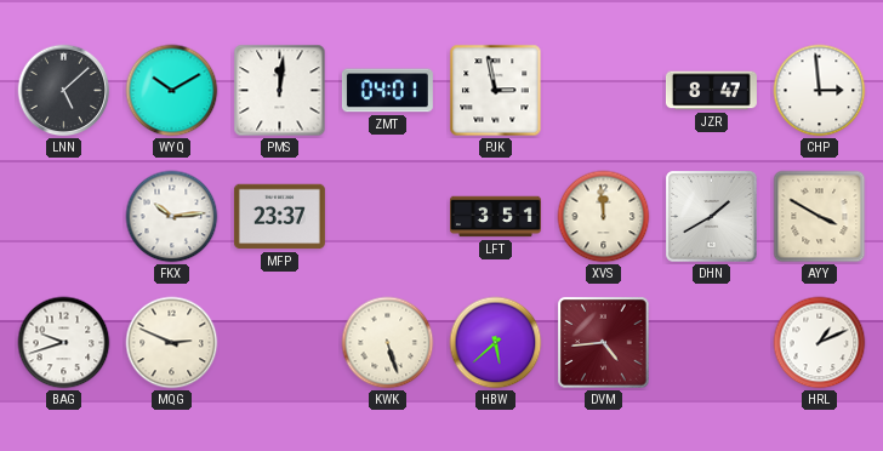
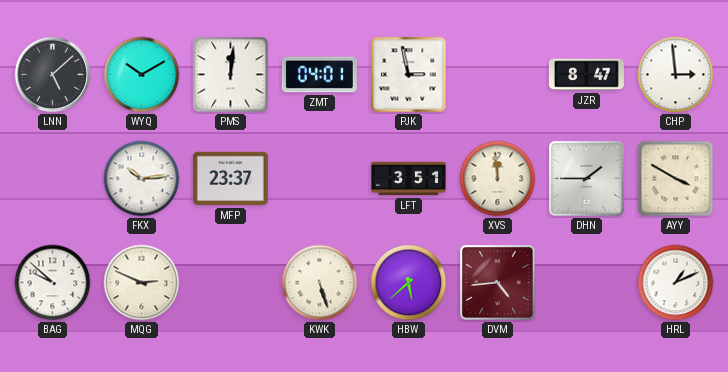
DHN: 1:40 -> 1:45 (587, 179)
BAG: 9:42 -> 9:52 (53, 283)
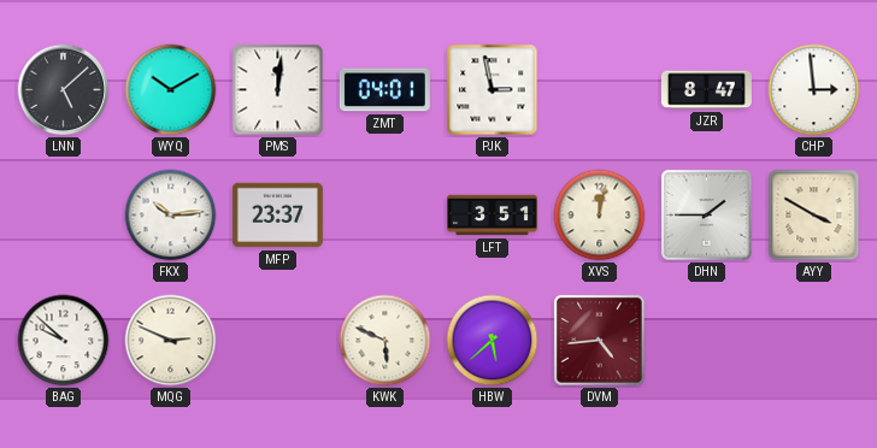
XVS: 11:59 -> 12:02 (600, 216)
KWK: 5:27 -> 5:49 (385, 341)
HRL: 1:11 -> none (676, 283)
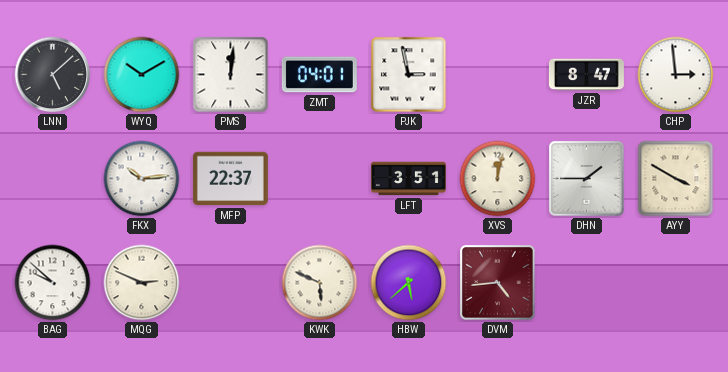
MFP: 23:37 -> 22:37 (230, 179)
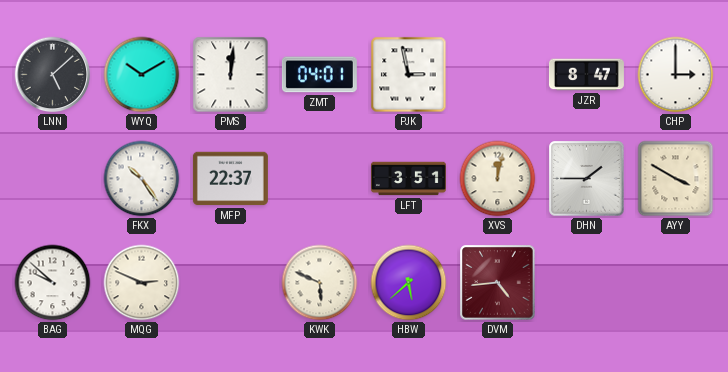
CHP: 2:59 -> 3:00 (676, 75)
FKX: 10:14 -> 10:24 (142, 179)
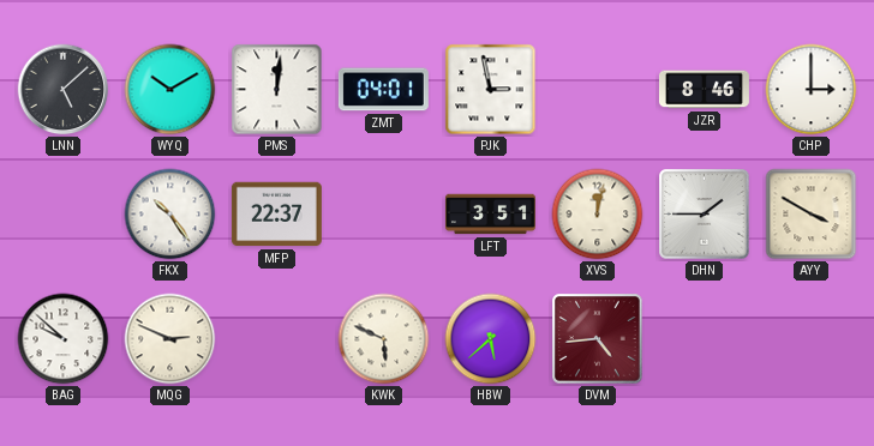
JZR: 8:47 -> 8:46 (704, 90)
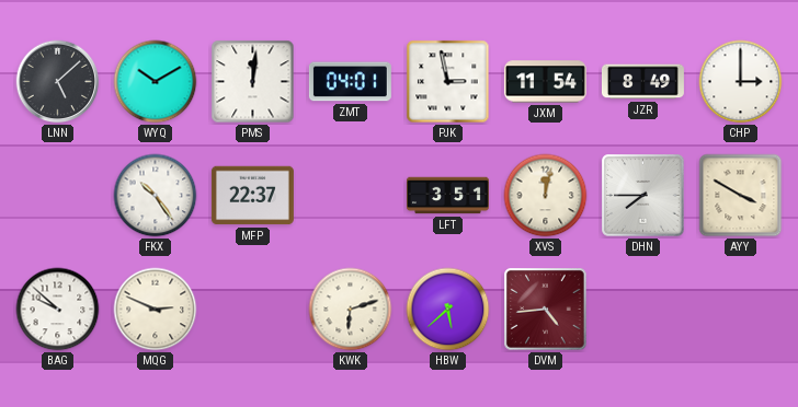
JXM: none -> 11:54 (545, 82)
JZR: 8:46 -> 8:49 (642, 82)
DHN: 1:45 -> 7:45 (643, 196)
KWK: 5:49 -> 6:12 (351, 310)
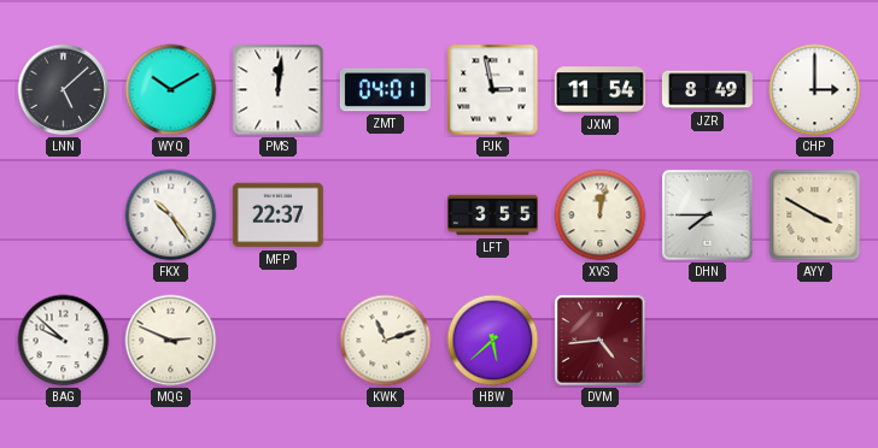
LFT: 3:51 -> 3:55 (492, 216)
KWK: 6:12 -> 11:12 (386, 341)
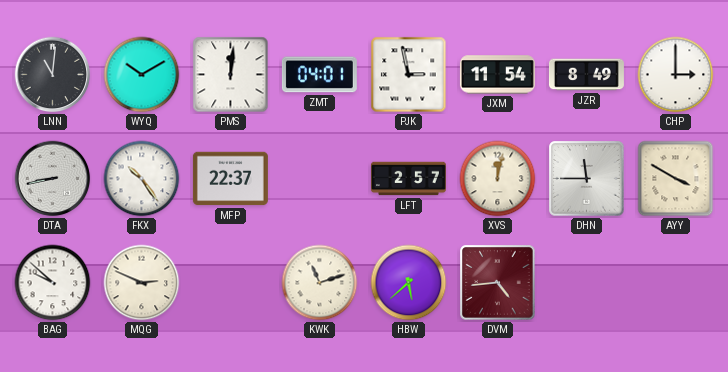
LNN: 5:08 -> 11:01 (53, 75)
DTA: none -> 8:43 (53, 179)
LFT: 3:55 -> 2:57 (408, 179)
DHN: 7:45 -> 11:45 (587, 179)
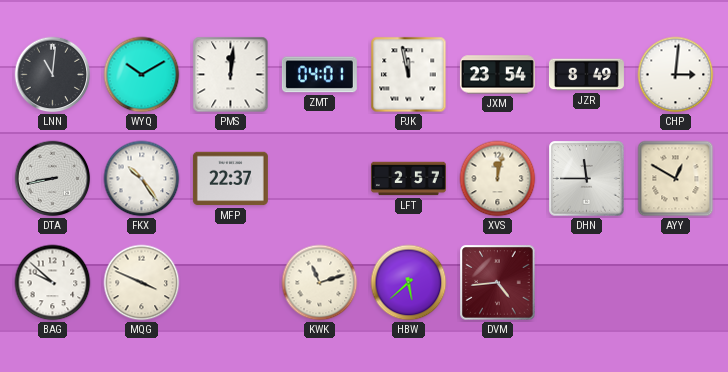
PJK: 2:58 -> 11:58 (409, 75)
JXM: 11:54 -> 23:54 (497, 75)
CHP: 3:00 -> 3:01 (676, 75)
AYY: 3:50 -> 12:50 (676, 179)
MQG: 2:49 -> 3:49 (142, 283)
